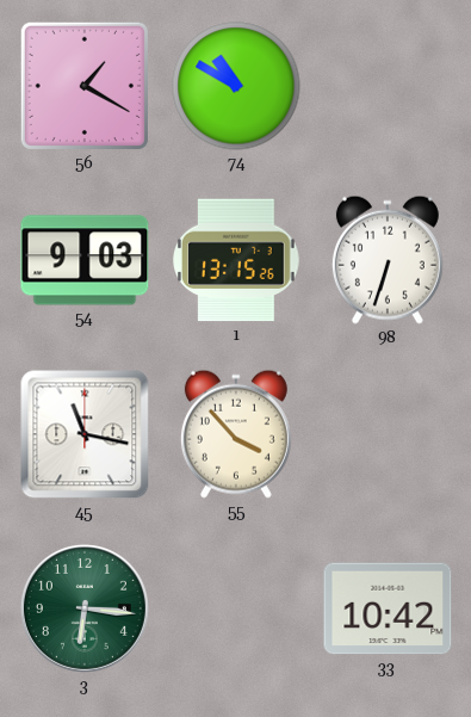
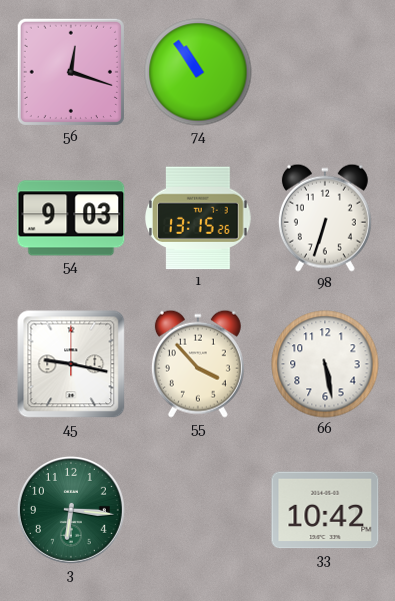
56: 1:20 -> 12:18 (71, 72)
74: 10:50 -> 10:54 (198, 72)
45: 11:17 -> 9:17 (71, 364)
66: none -> 5:28 (325, 364)
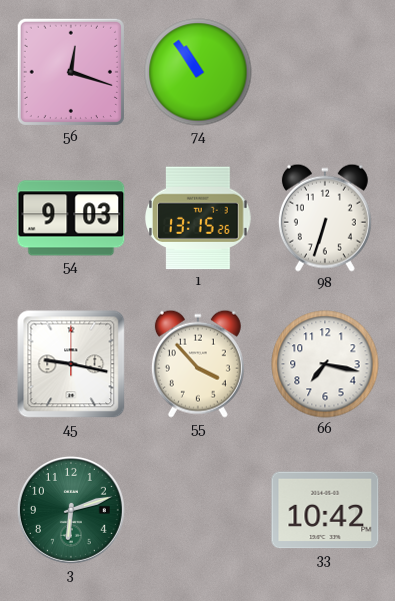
66: 5:28 -> 7:17 (325, 364)
3: 6:16 -> 6:12 (71, 510)
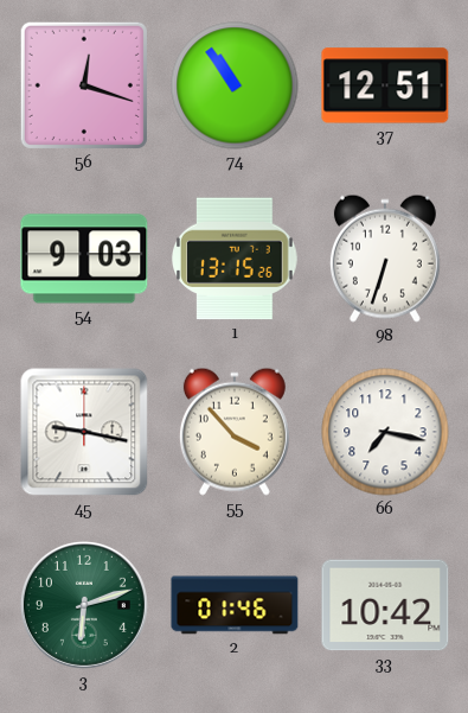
37: none -> 12:51 (385, 85)
2: none -> 01:46 (235, 605)
